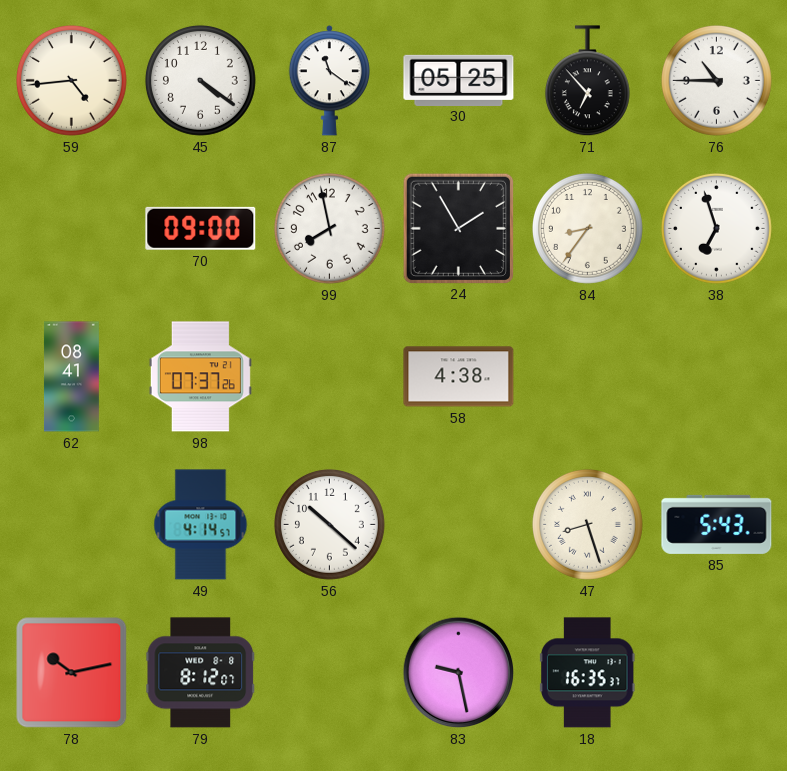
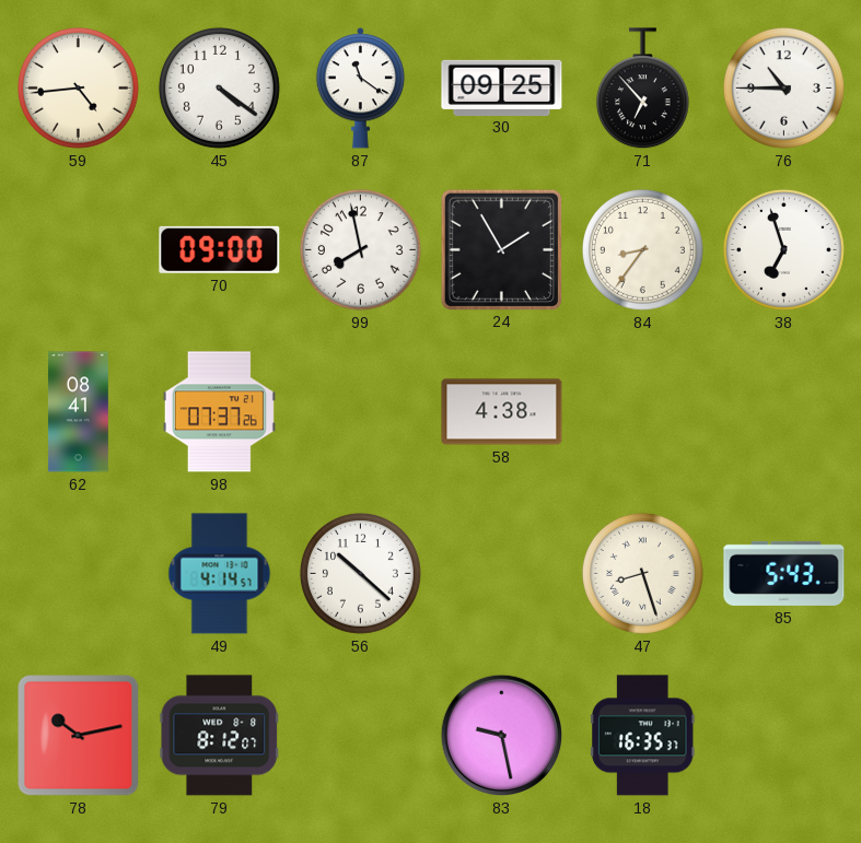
30: 05:25 -> 09:25 (502, 87)
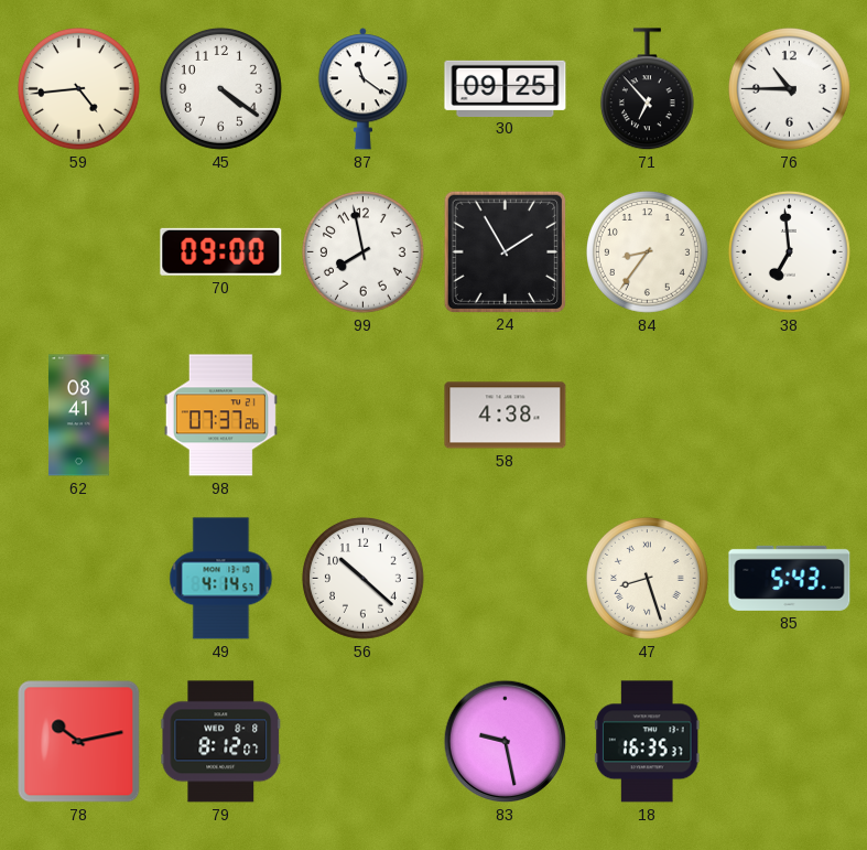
38: 6:57 -> 6:59 (789, 251)
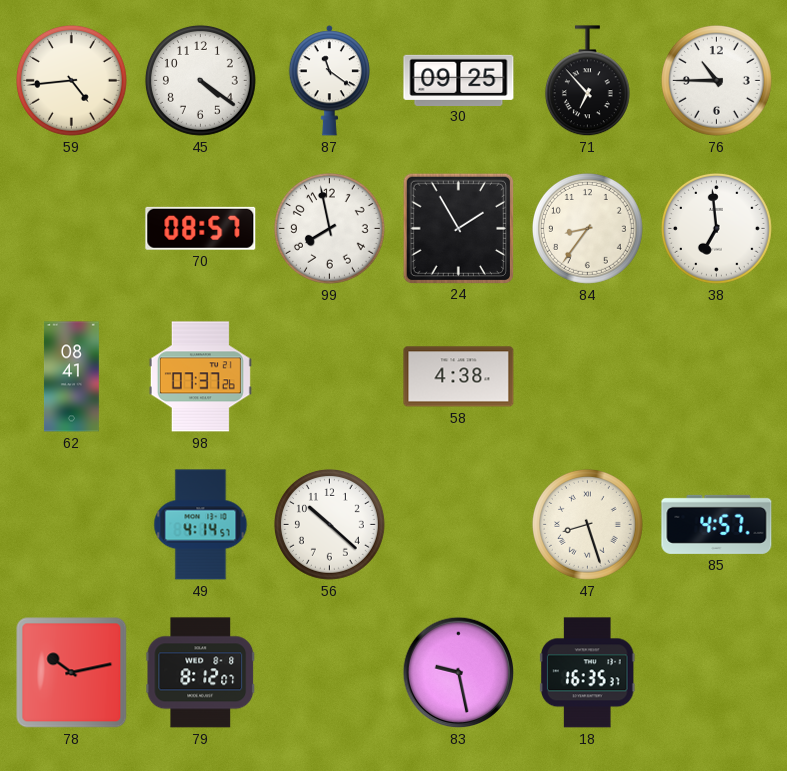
70: 09:00 -> 08:57 (201, 228)
85: 5:43 -> 4:57 (717, 524)
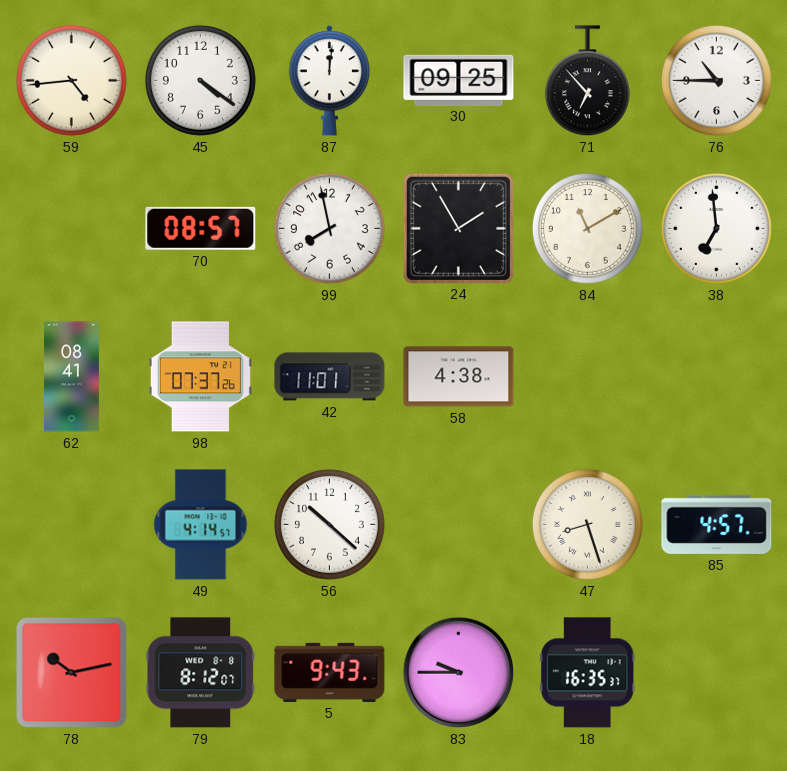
87: 11:21 -> 12:01 (329, 81)
84: 8:36 -> 11:10 (587, 228)
42: none -> 11:01 (330, 377)
5: none -> 9:43 (330, 672)
83: 9:28 -> 9:45 (459, 673)
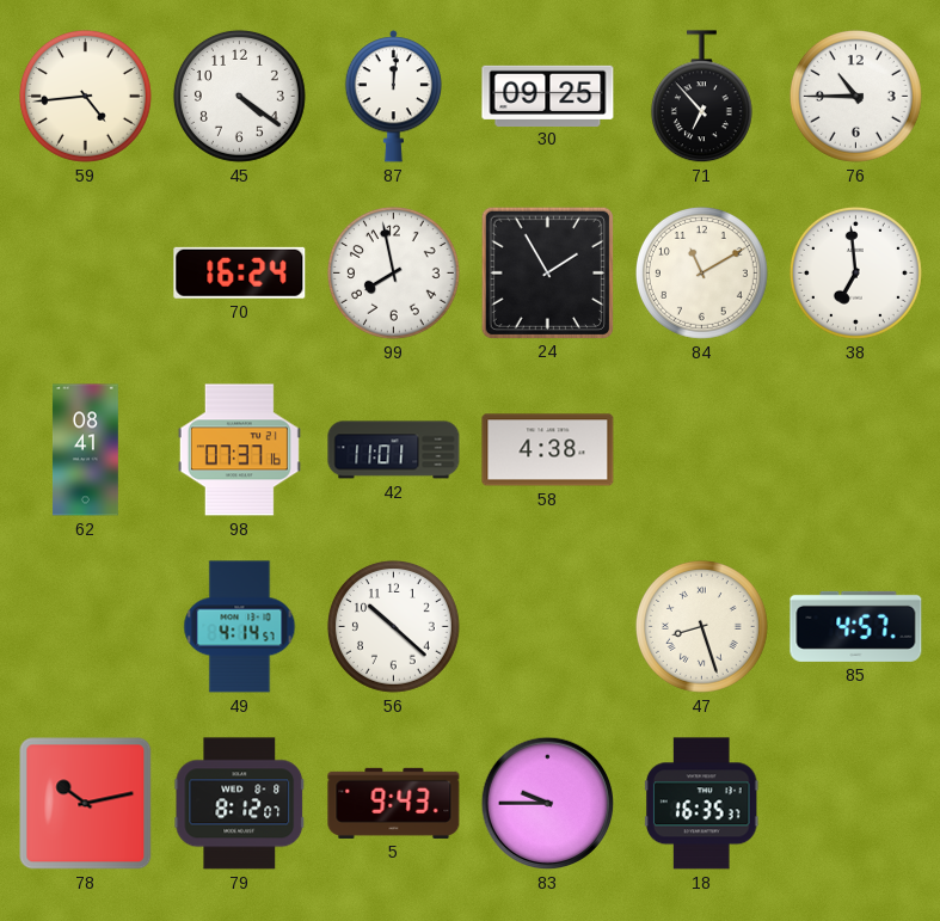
70: 08:57 -> 16:24 (240, 272)
98: 07:37:26 -> 07:37:16 (239, 450)
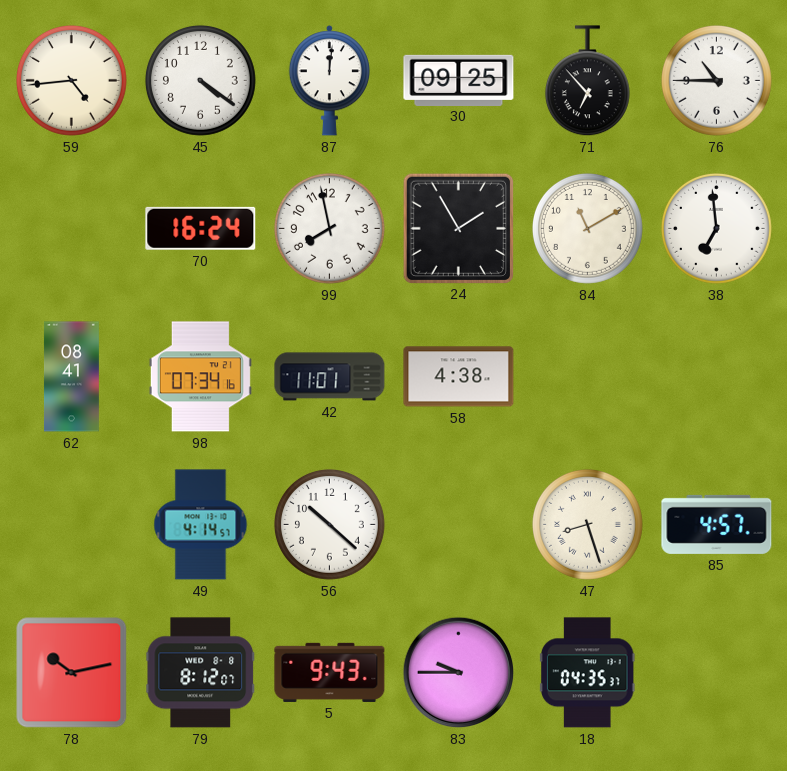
98: 07:37 -> 07:34 (200, 377)
18: 16:35 -> 04:35 (587, 673)
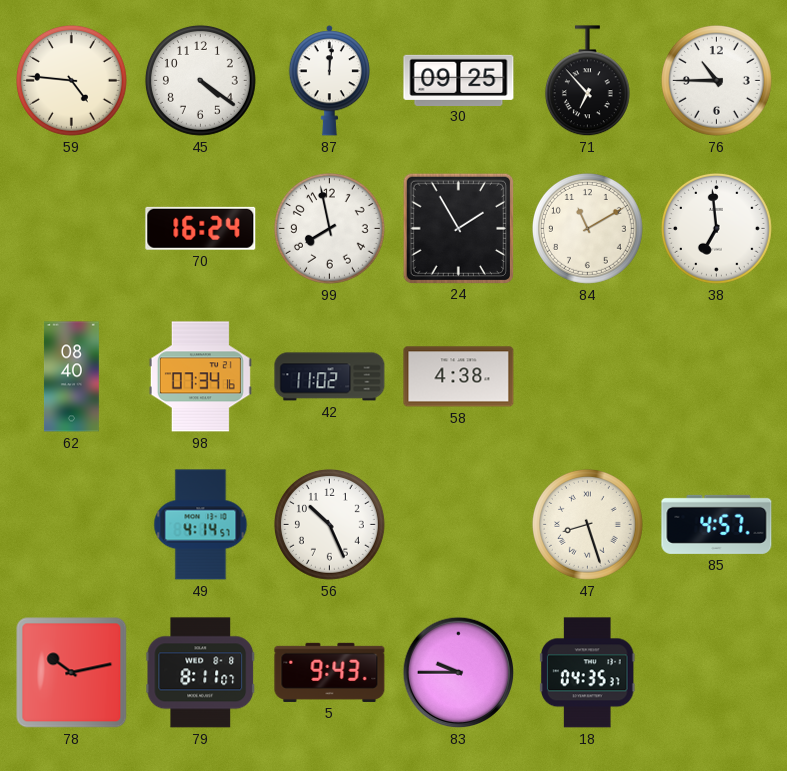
59: 4:44 -> 4:46 (71, 80)
62: 08:41 -> 08:40 (71, 377)
42: 11:01 -> 11:02 (330, 377)
56: 10:22 -> 10:26 (329, 524)
79: 8:12 -> 8:11 (201, 673)
